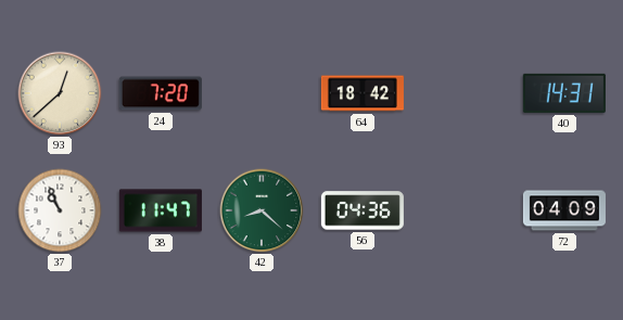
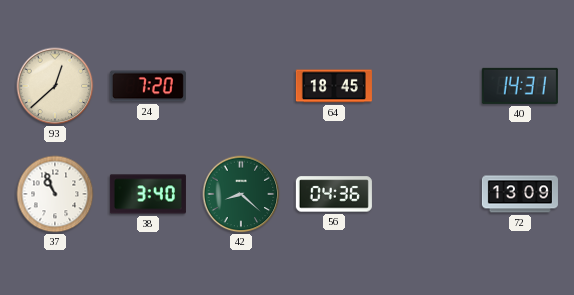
64: 18:42 -> 18:45 (334, 86)
38: 11:47 -> 3:40 (148, 194)
72: 04:09 -> 13:09 (520, 194)
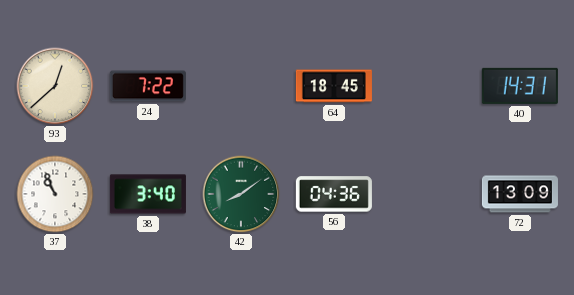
24: 7:20 -> 7:22 (148, 86)
42: 8:22 -> 8:09 (241, 194)
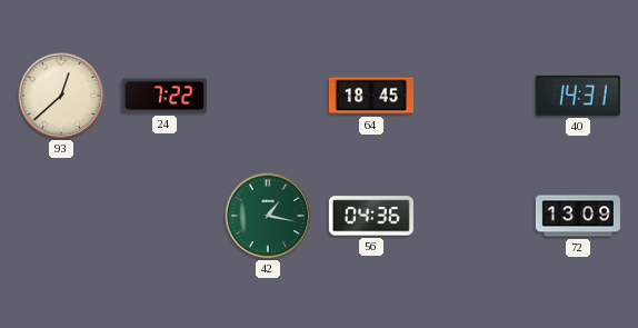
37: 10:56 -> none (55, 194)
38: 3:40 -> none (148, 194)
42: 8:09 -> 1:17 (268, 216)
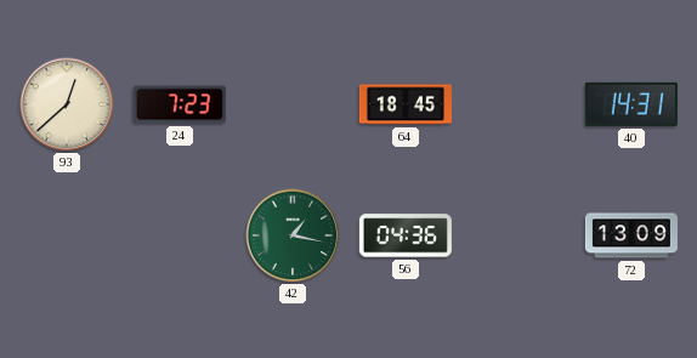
24: 7:22 -> 7:23 (180, 104)
